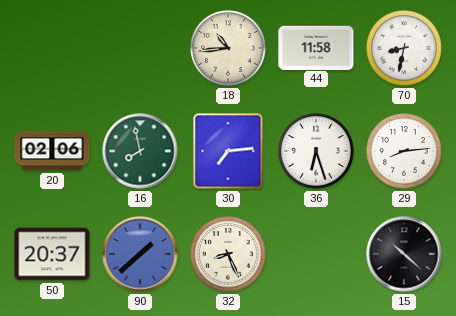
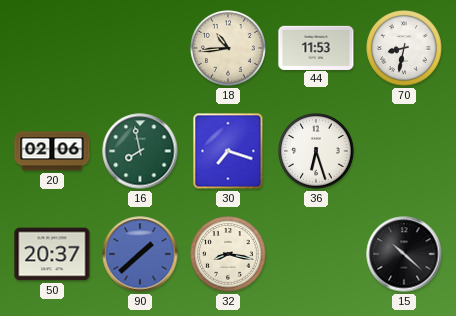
44: 11:58 -> 11:53 (316, 47)
30: 7:14 -> 7:18 (228, 151)
29: 8:14 -> none (404, 151)
32: 8:26 -> 8:17 (228, 254)
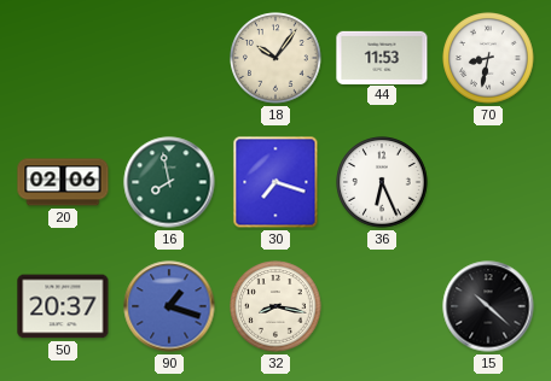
18: 10:44 -> 10:06 (275, 58)
36: 6:27 -> 6:26 (382, 182)
90: 1:38 -> 1:18 (169, 306)
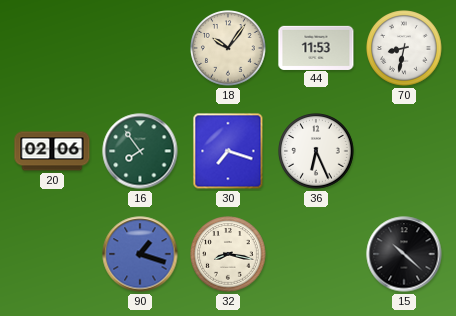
16: 7:58 -> 7:54 (140, 151)
50: 20:37 -> none (63, 306)
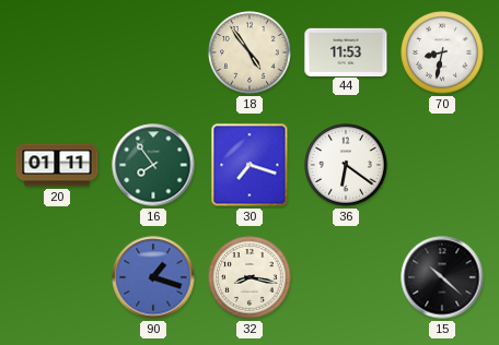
18: 10:06 -> 4:54 (249, 52)
20: 02:06 -> 01:11 (57, 165)
36: 6:26 -> 6:21 (346, 165)
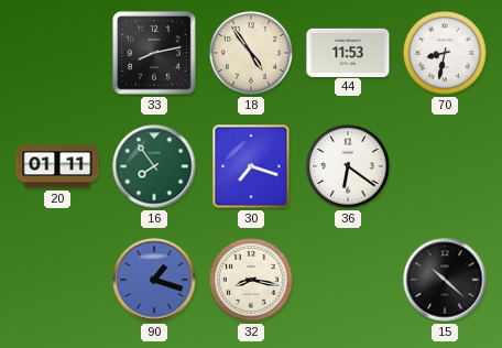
33: none -> 8:13 (155, 54)
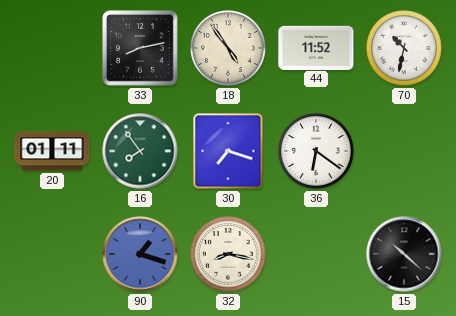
44: 11:53 -> 11:52 (316, 47)
70: 8:32 -> 10:32 (404, 48)
